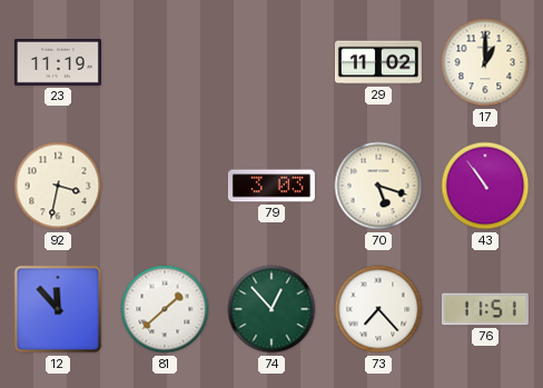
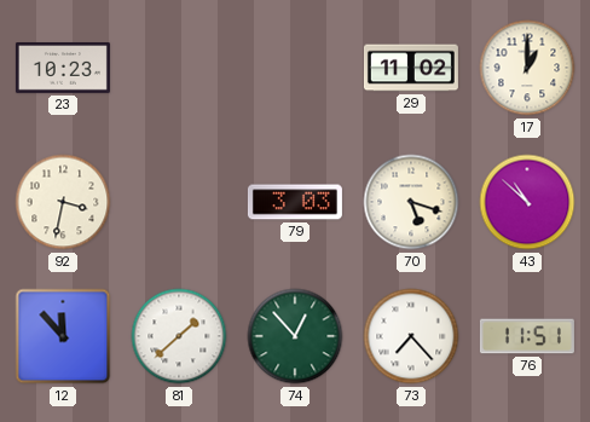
23: 11:19 -> 10:23 (63, 69)
43: 10:54 -> 10:52 (527, 202)
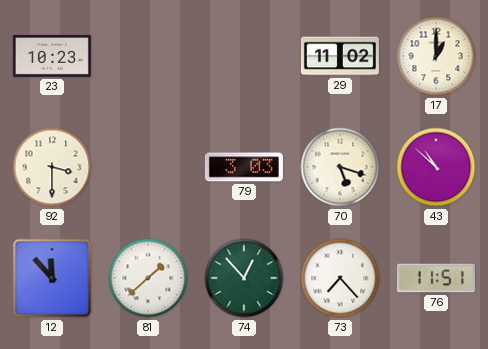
92: 3:32 -> 3:30 (52, 167)
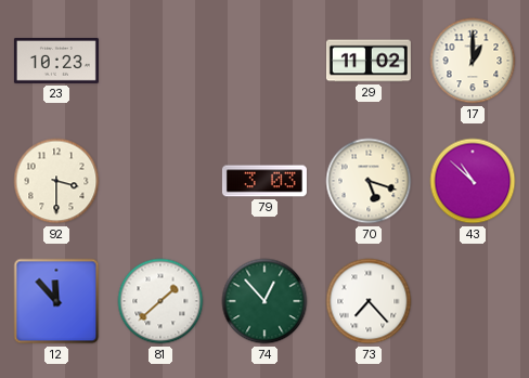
76: 11:51 -> none (436, 278)
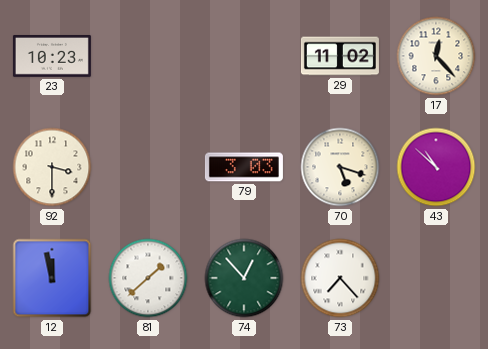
17: 1:00 -> 12:23 (436, 56)
12: 11:53 -> 11:58 (52, 278)
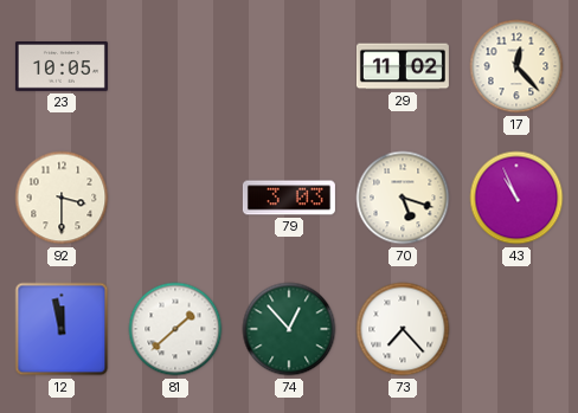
23: 10:23 -> 10:05 (62, 67)
43: 10:52 -> 10:56 (516, 198)
